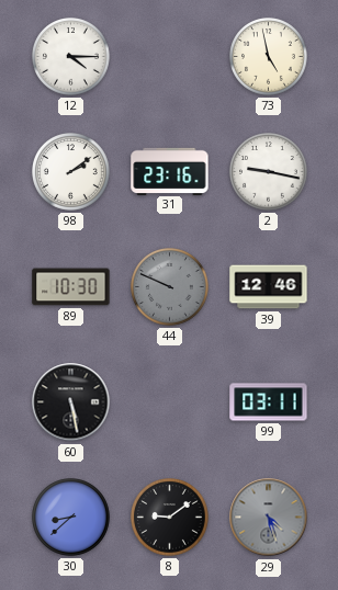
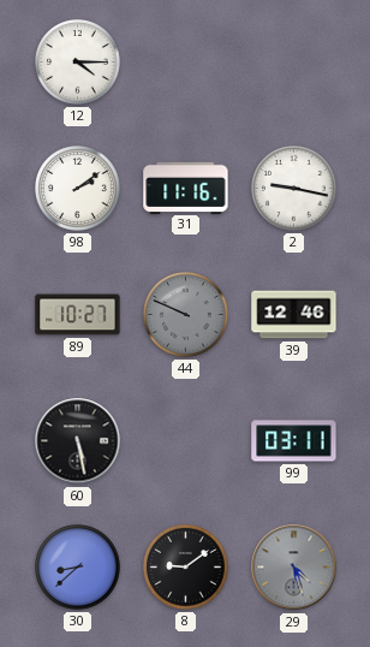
73: 4:58 -> none (269, 57)
31: 23:16 -> 11:16 (186, 188)
89: 10:30 -> 10:27 (78, 315)
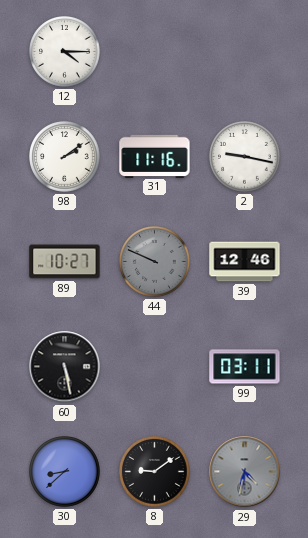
29: 4:27 -> 4:32 (245, 472)
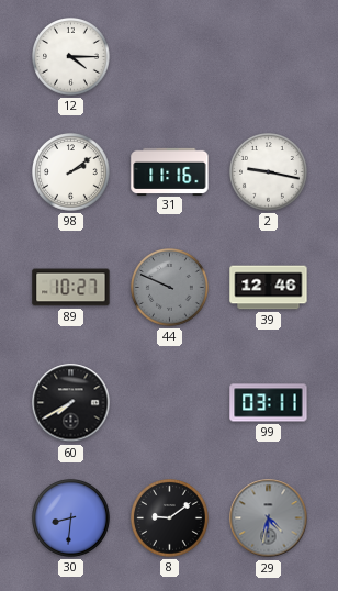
60: 5:28 -> 7:40 (71, 403)
30: 8:38 -> 8:31 (71, 518)
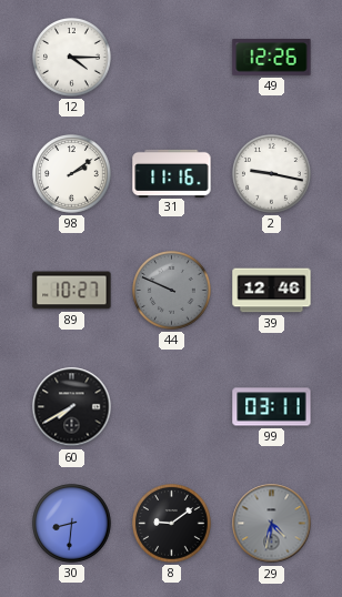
49: none -> 12:26 (272, 58)
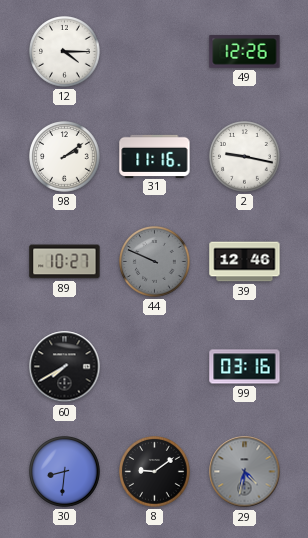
99: 03:11 -> 03:16 (245, 367)
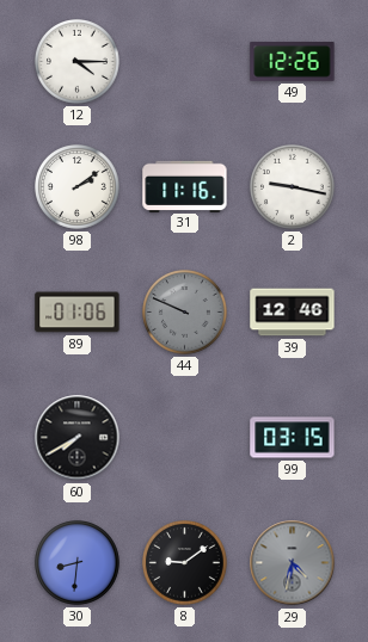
89: 10:27 -> 01:06 (78, 313)
99: 03:16 -> 03:15 (293, 438)
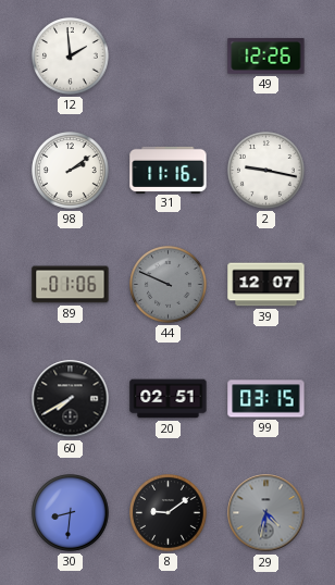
12: 4:15 -> 1:59 (71, 57)
39: 12:46 -> 12:07 (266, 285)
20: none -> 02:51 (169, 399)
